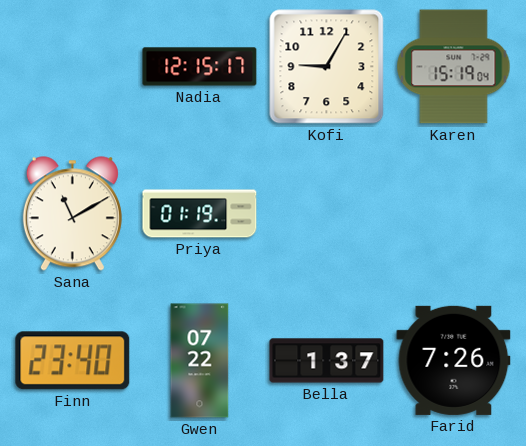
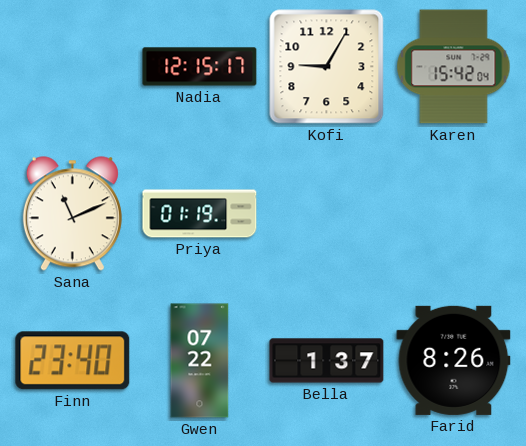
Karen: 15:19 -> 15:42 (454, 67)
Sana: 11:10 -> 11:11 (72, 214)
Farid: 7:26 -> 8:26 (454, 360)
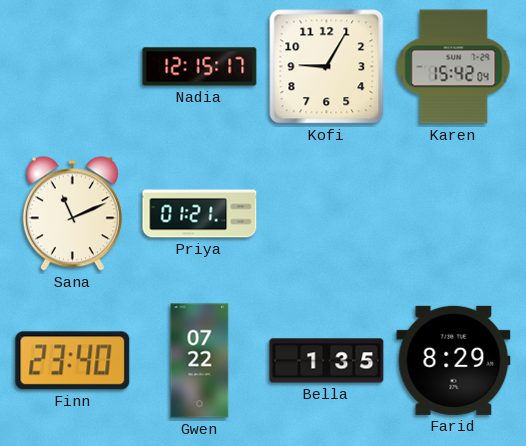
Priya: 01:19 -> 01:21 (200, 214)
Bella: 1:37 -> 1:35 (327, 361)
Farid: 8:26 -> 8:29 (454, 360)
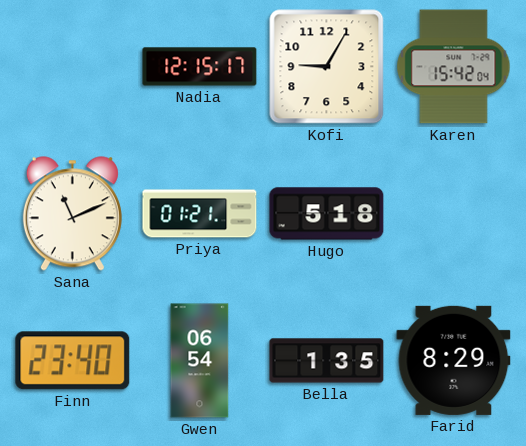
Hugo: none -> 5:18 (327, 214)
Gwen: 07:22 -> 06:54 (200, 361)
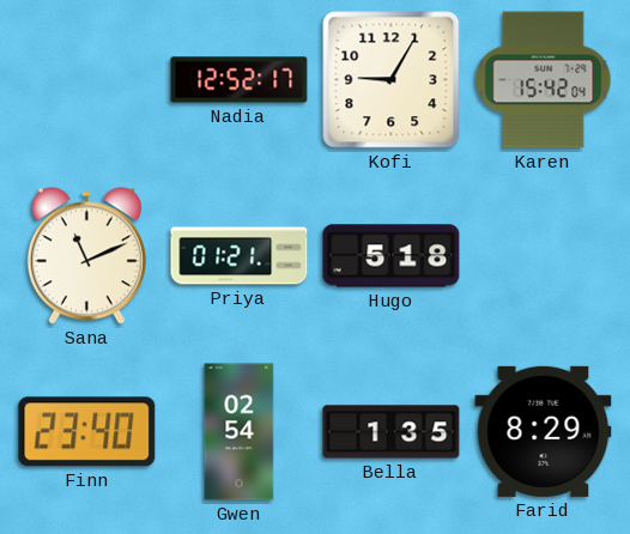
Nadia: 12:15 -> 12:52 (240, 80)
Gwen: 06:54 -> 02:54 (240, 432)
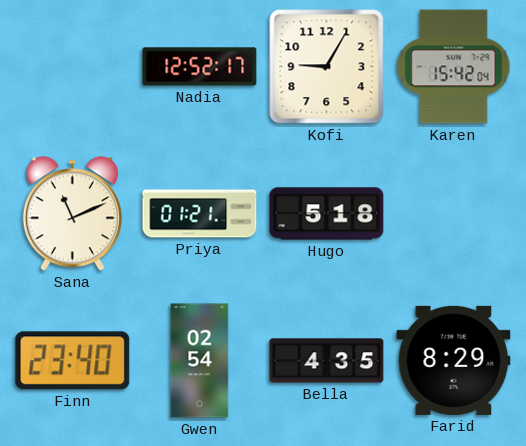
Bella: 1:35 -> 4:35 (327, 361)
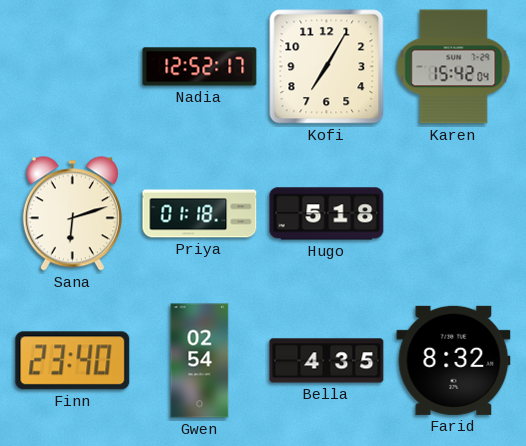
Kofi: 9:05 -> 7:05 (327, 67)
Sana: 11:11 -> 6:12 (72, 214)
Priya: 01:21 -> 01:18 (200, 214)
Farid: 8:29 -> 8:32 (454, 360)
